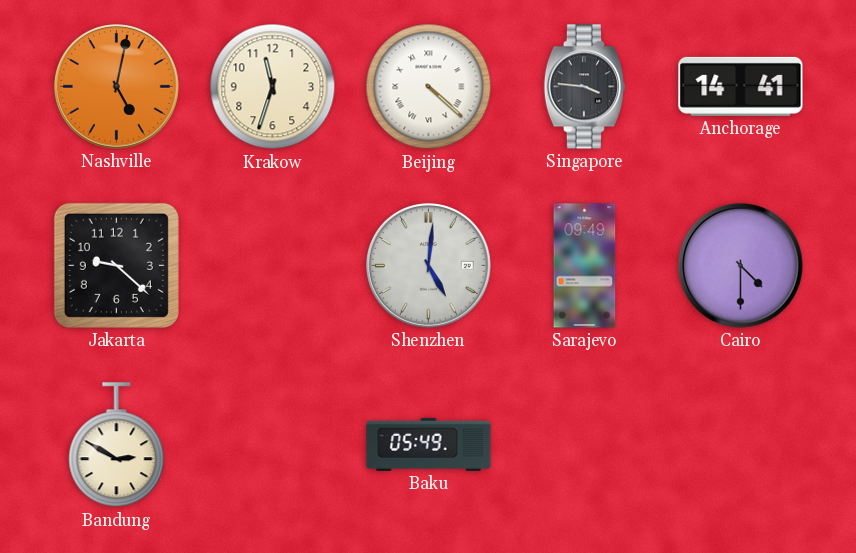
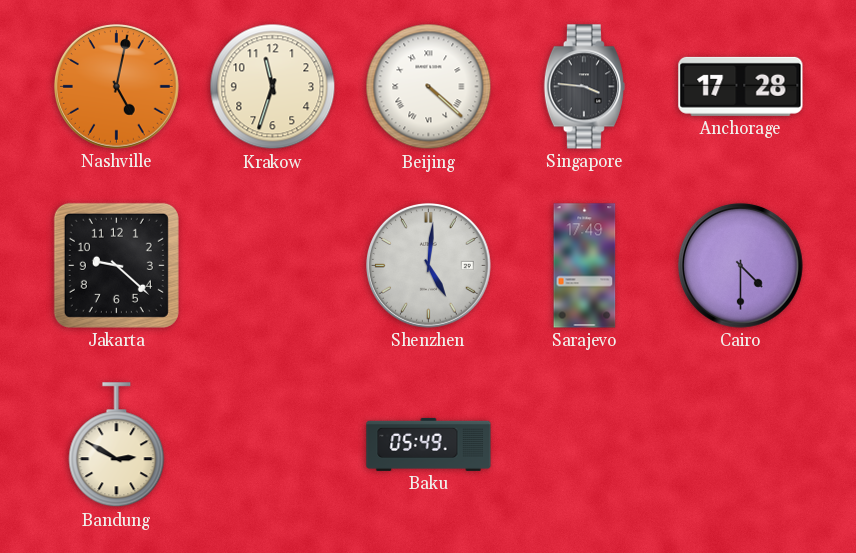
Anchorage: 14:41 -> 17:28 (741, 86)
Sarajevo: 09:49 -> 17:49 (585, 266)
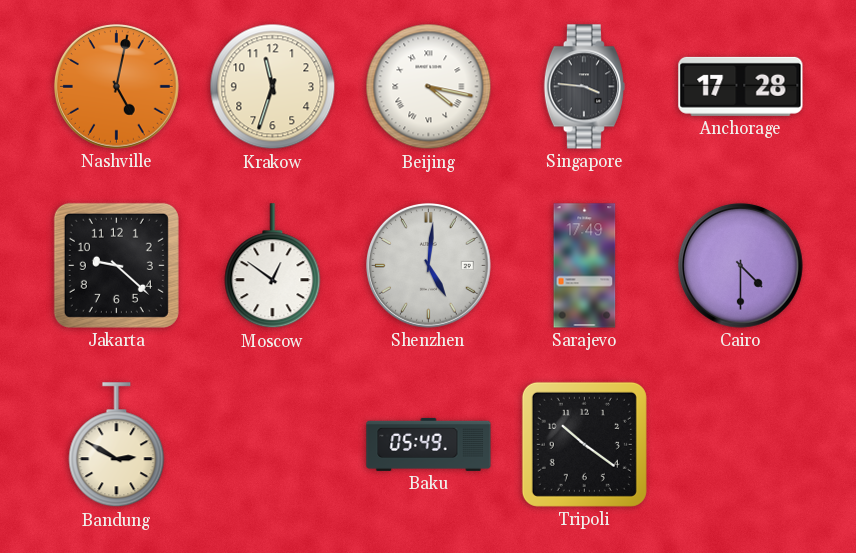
Beijing: 4:22 -> 4:17 (429, 87)
Moscow: none -> 12:51 (273, 266)
Tripoli: none -> 10:21 (584, 444)
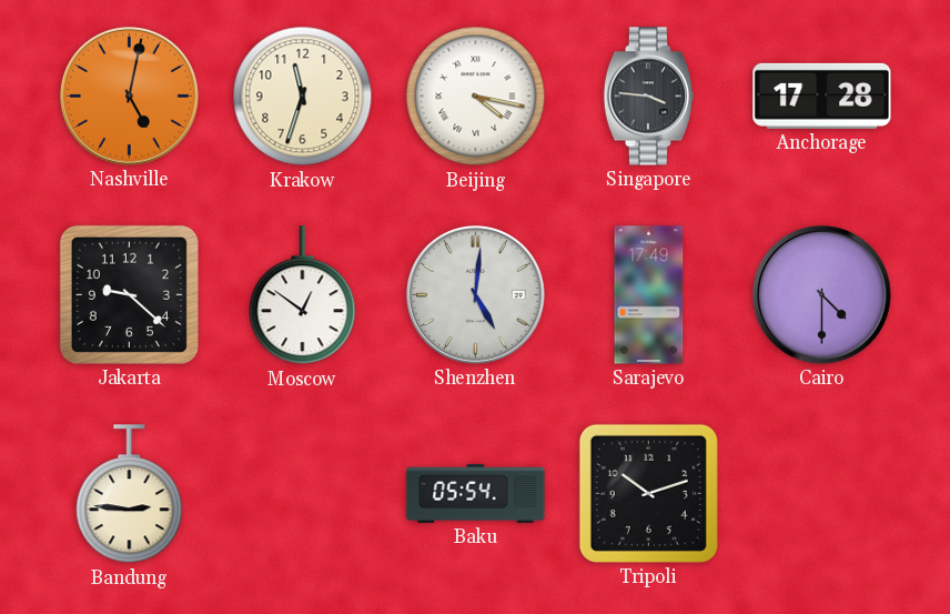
Bandung: 2:50 -> 2:46 (130, 494)
Baku: 05:49 -> 05:54 (476, 493)
Tripoli: 10:21 -> 10:12 (648, 493)
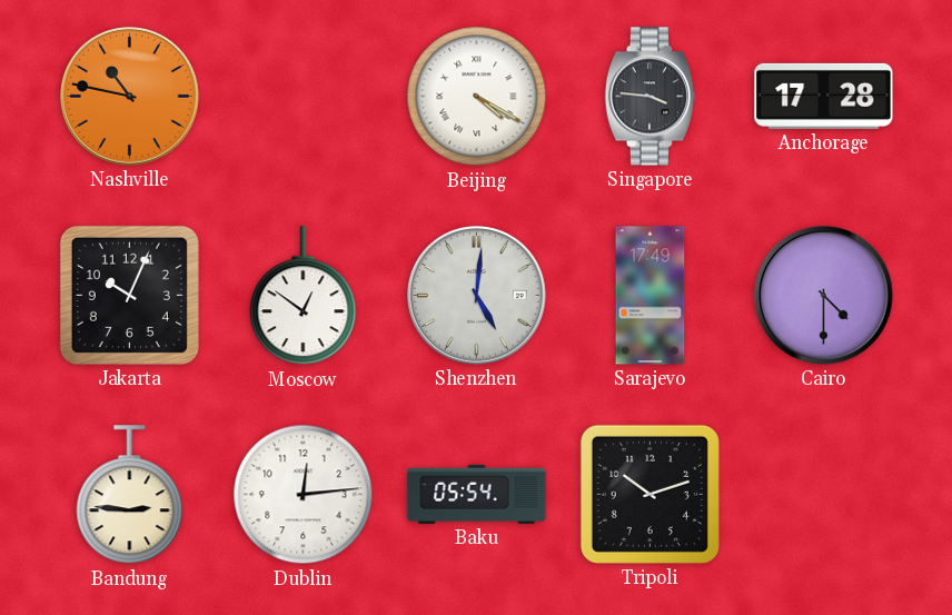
Nashville: 5:02 -> 10:47 (130, 97)
Krakow: 11:33 -> none (303, 97)
Beijing: 4:17 -> 4:20 (477, 97)
Jakarta: 9:22 -> 10:04 (129, 295)
Dublin: none -> 12:14 (304, 495)
